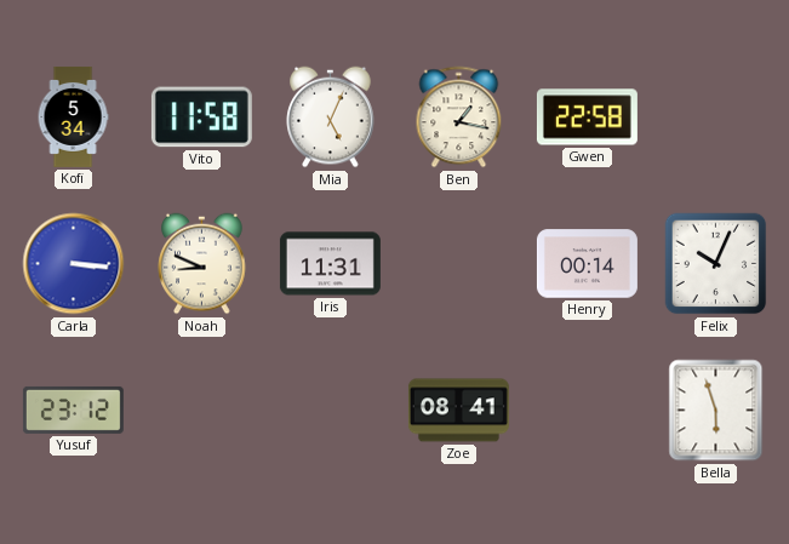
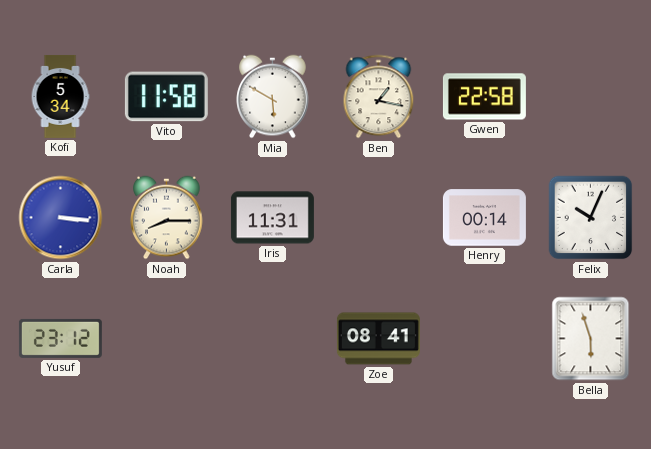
Mia: 5:04 -> 5:50 (273, 97)
Noah: 8:49 -> 8:15 (167, 218)
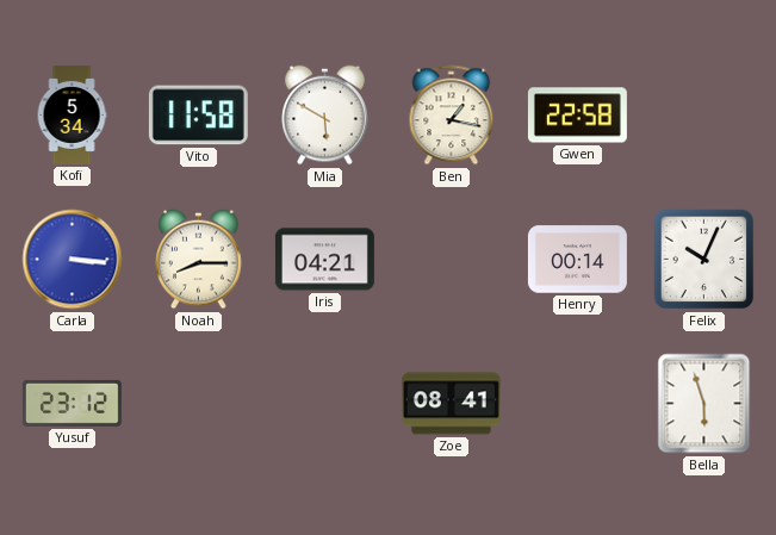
Iris: 11:31 -> 04:21 (324, 260)
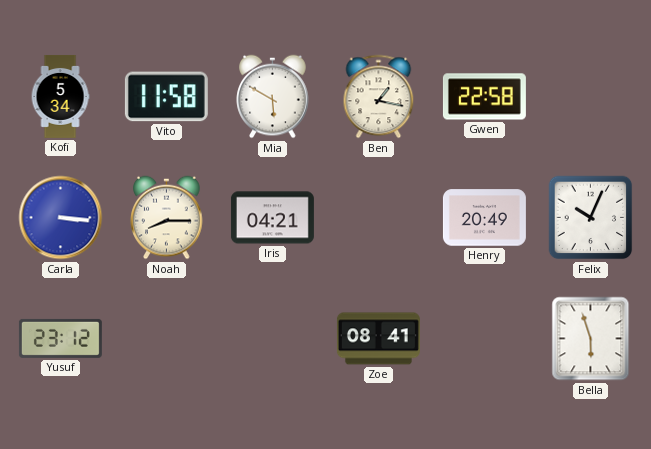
Henry: 00:14 -> 20:49 (484, 218)
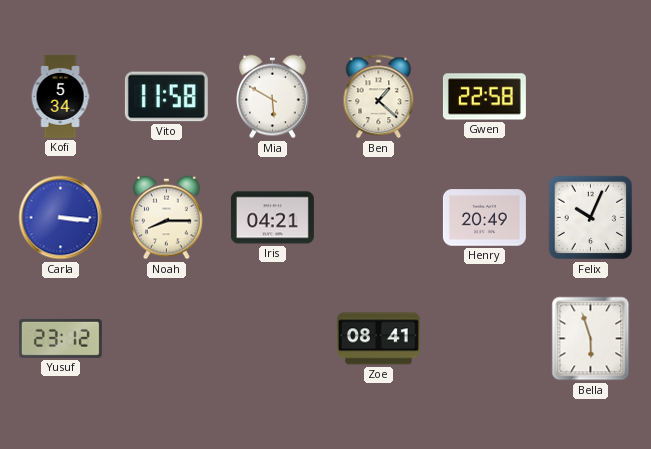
Ben: 1:17 -> 1:22 (379, 97)
